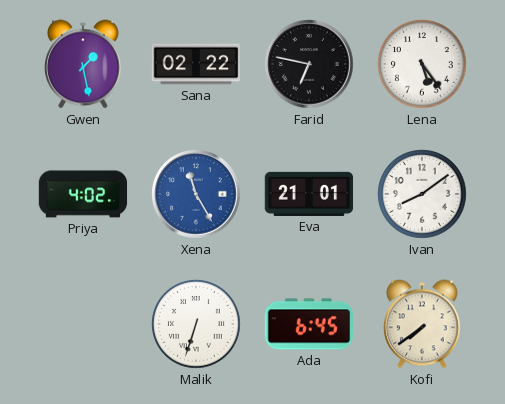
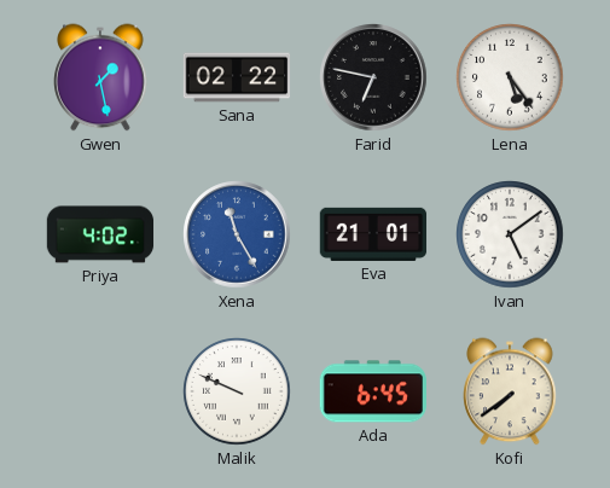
Ivan: 8:09 -> 5:09 (510, 234)
Malik: 6:33 -> 9:49 (237, 391)
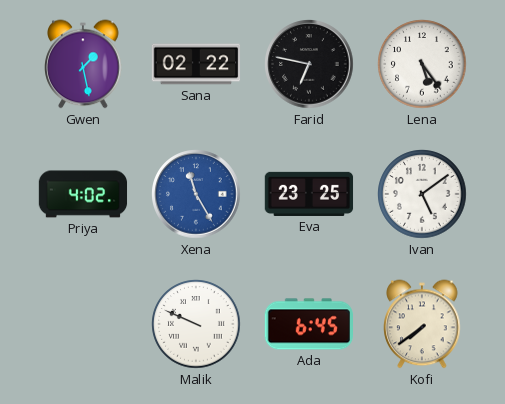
Eva: 21:01 -> 23:25 (309, 194)
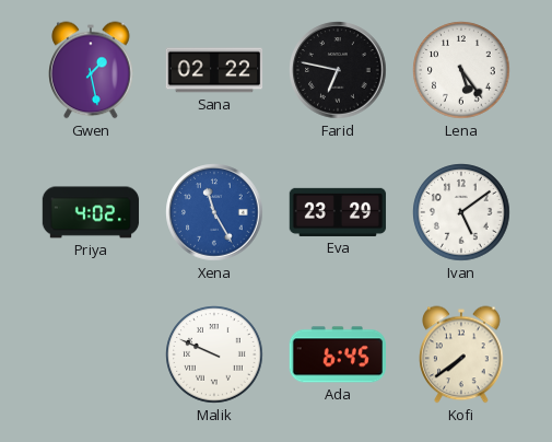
Eva: 23:25 -> 23:29 (338, 212)
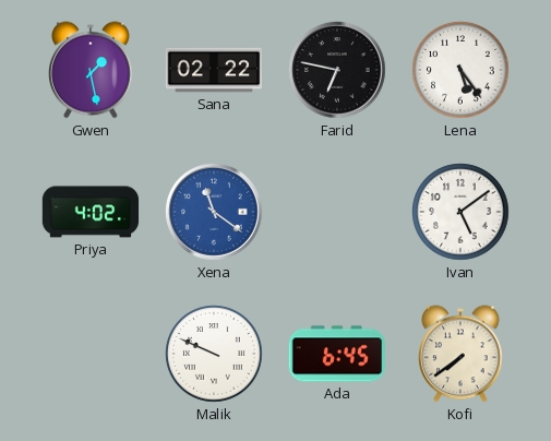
Xena: 11:25 -> 11:21 (214, 212)
Eva: 23:29 -> none (338, 212)
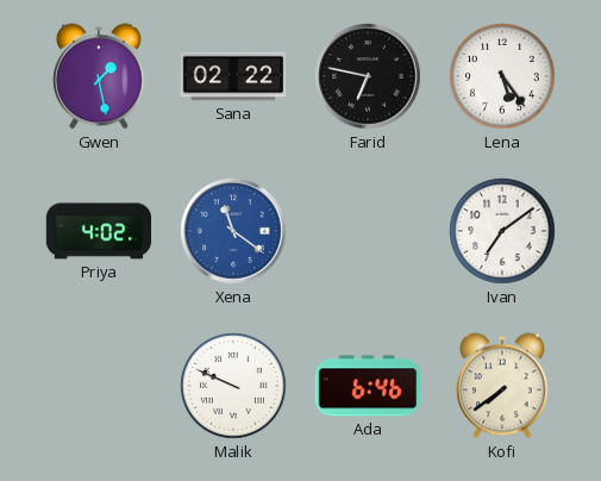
Ivan: 5:09 -> 7:09 (502, 231)
Ada: 6:45 -> 6:46 (367, 386)
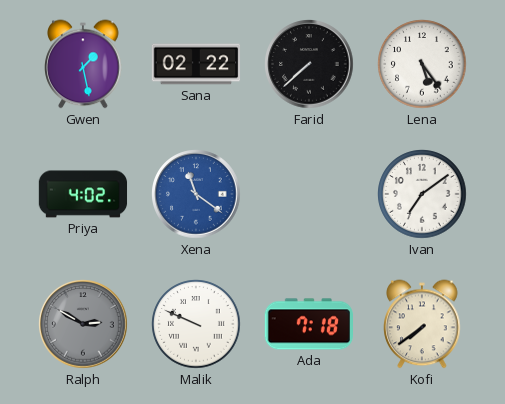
Farid: 6:47 -> 7:38 (309, 64)
Ralph: none -> 2:50 (83, 324)
Ada: 6:46 -> 7:18 (308, 324)
